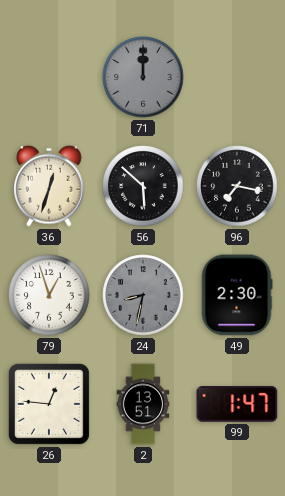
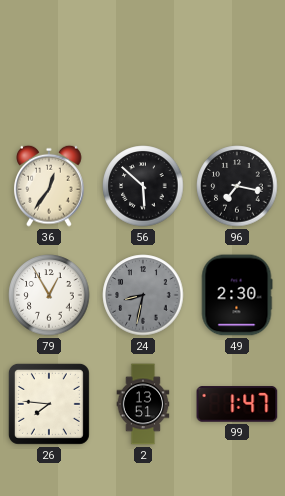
71: 12:00 -> none (143, 77)
36: 12:33 -> 12:36 (49, 186)
79: 12:57 -> 12:55 (49, 295)
26: 12:46 -> 7:46 (49, 404)
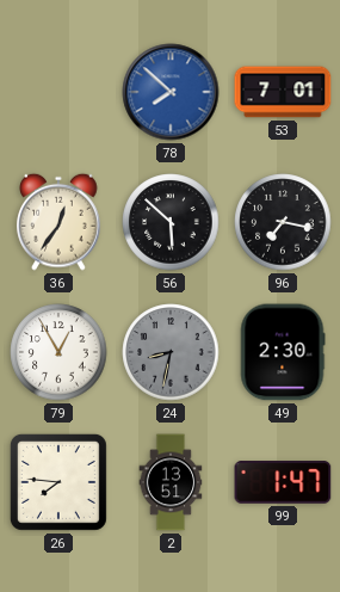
78: none -> 7:52 (171, 92)
53: none -> 7:01 (283, 92)
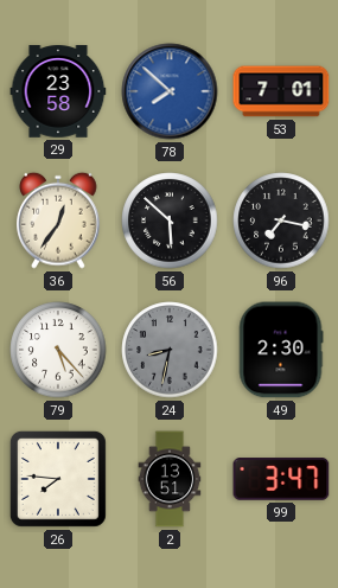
29: none -> 23:58 (58, 91)
79: 12:55 -> 5:23 (58, 350)
99: 1:47 -> 3:47 (281, 479)
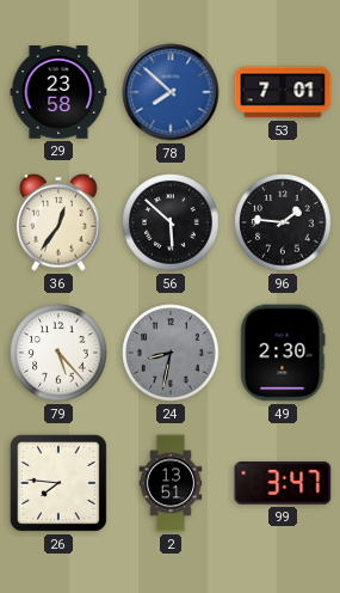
96: 7:17 -> 1:46 (283, 222)
